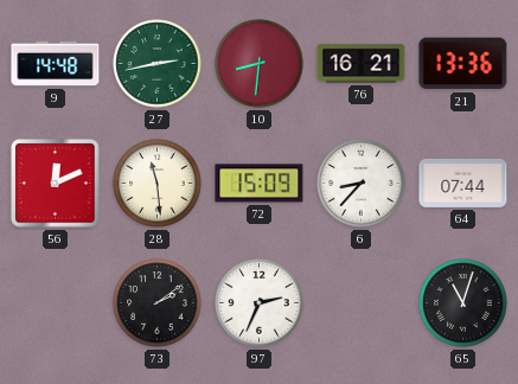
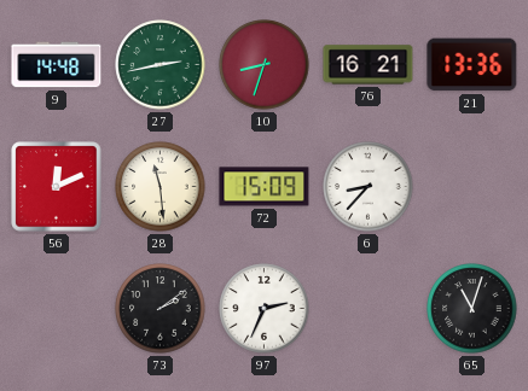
10: 8:31 -> 8:33 (265, 65)
64: 07:44 -> none (463, 183)
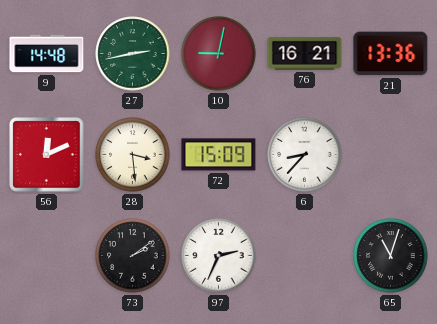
10: 8:33 -> 9:02 (219, 54)
28: 11:29 -> 3:29 (133, 155)
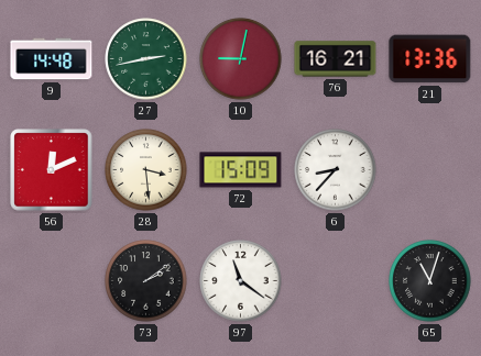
97: 2:34 -> 11:21 (241, 281)
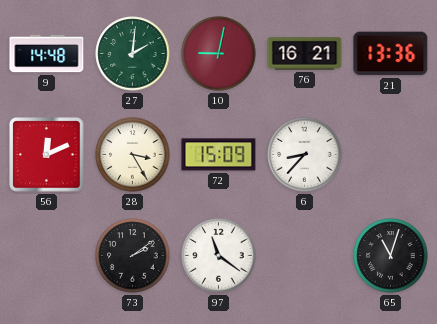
27: 2:43 -> 2:01 (133, 54)
28: 3:29 -> 3:25 (133, 155)
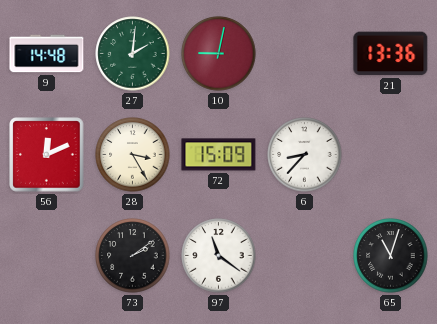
76: 16:21 -> none (305, 54)
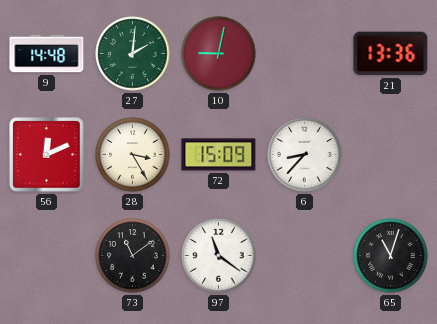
73: 2:09 -> 11:09 (133, 256)
